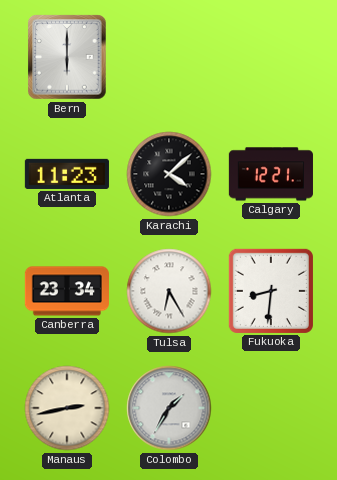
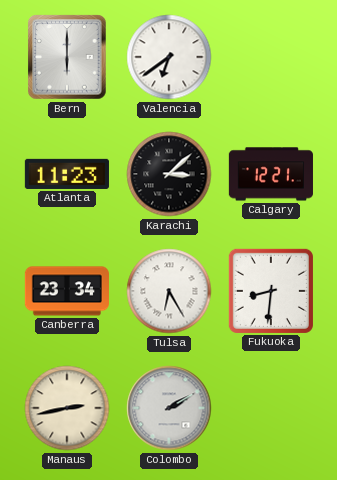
Valencia: none -> 6:39 (169, 57)
Karachi: 4:08 -> 3:08 (169, 174)
Colombo: 1:35 -> 2:10 (169, 408)
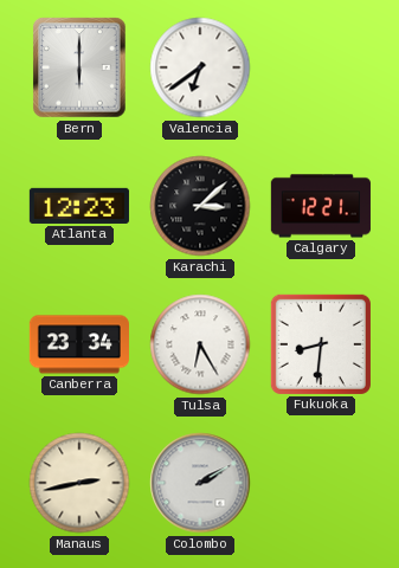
Atlanta: 11:23 -> 12:23 (79, 206)
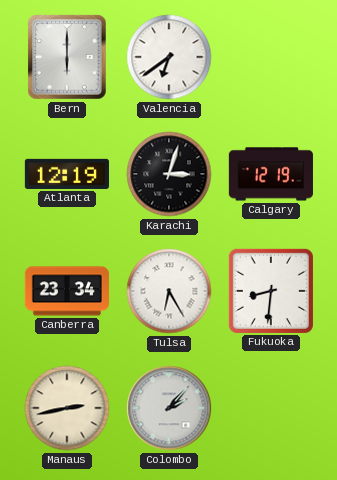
Atlanta: 12:23 -> 12:19 (67, 174)
Karachi: 3:08 -> 3:03 (169, 174)
Calgary: 12:21 -> 12:19 (271, 174)
Colombo: 2:10 -> 2:07 (169, 408)
